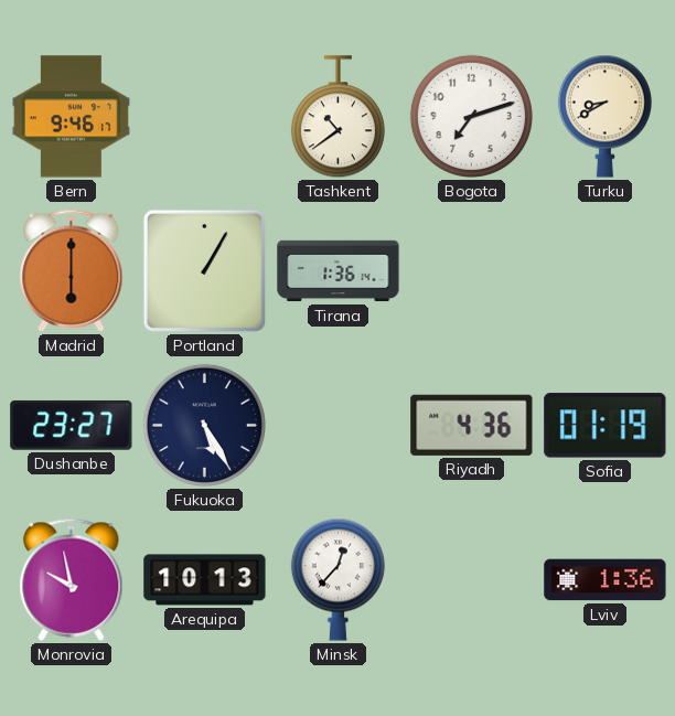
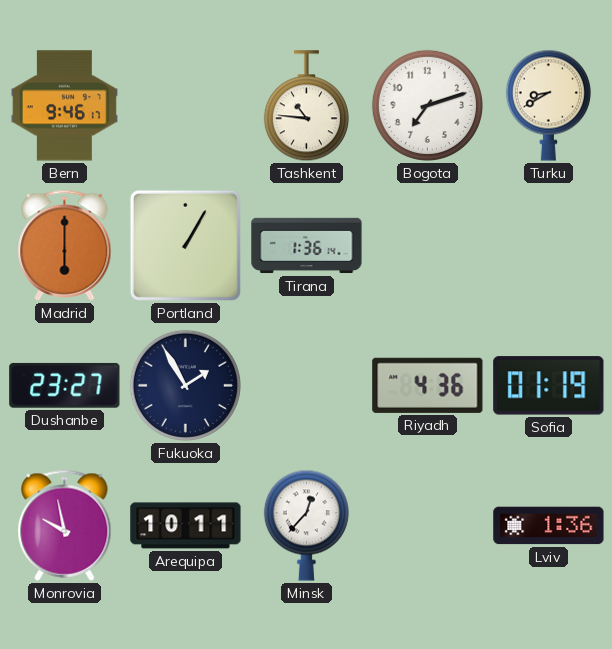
Tashkent: 10:39 -> 10:46 (306, 106)
Fukuoka: 5:25 -> 1:55 (185, 385)
Arequipa: 10:13 -> 10:11 (186, 526)
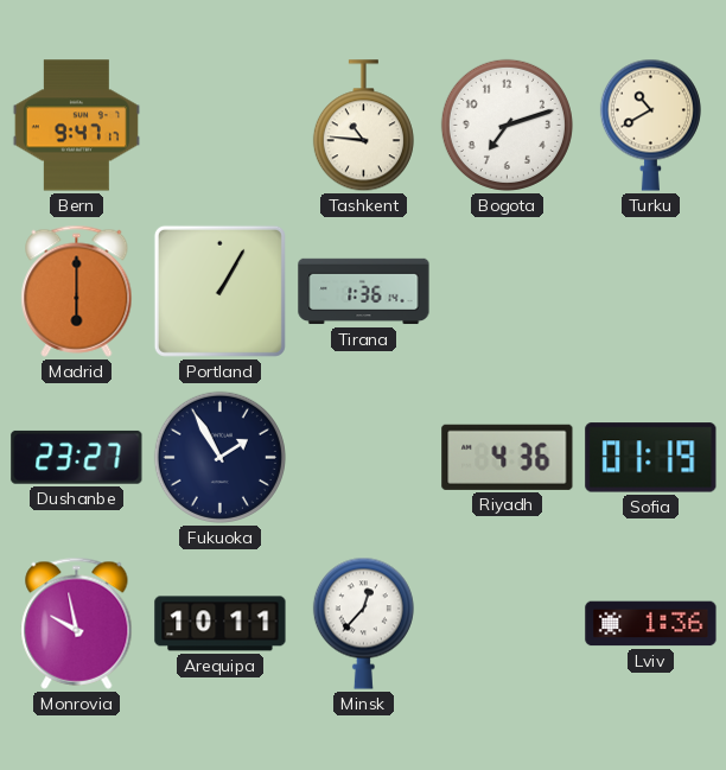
Bern: 9:46 -> 9:47 (76, 126)
Turku: 8:40 -> 10:40 (650, 125)
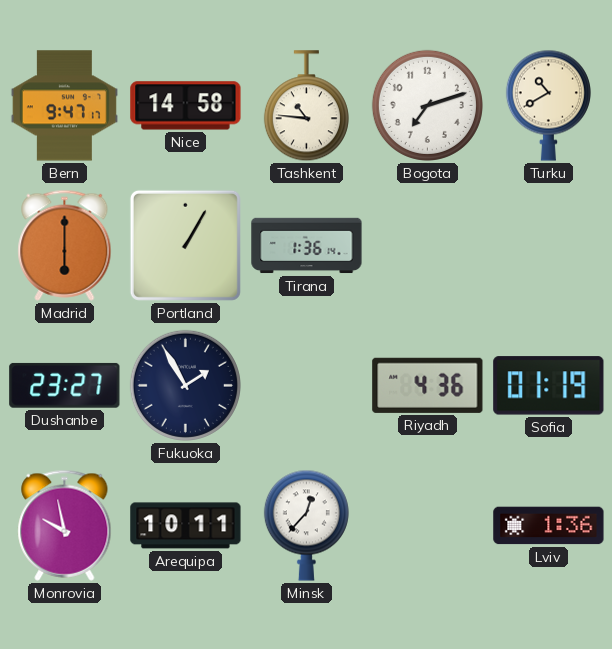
Nice: none -> 14:58 (186, 106)
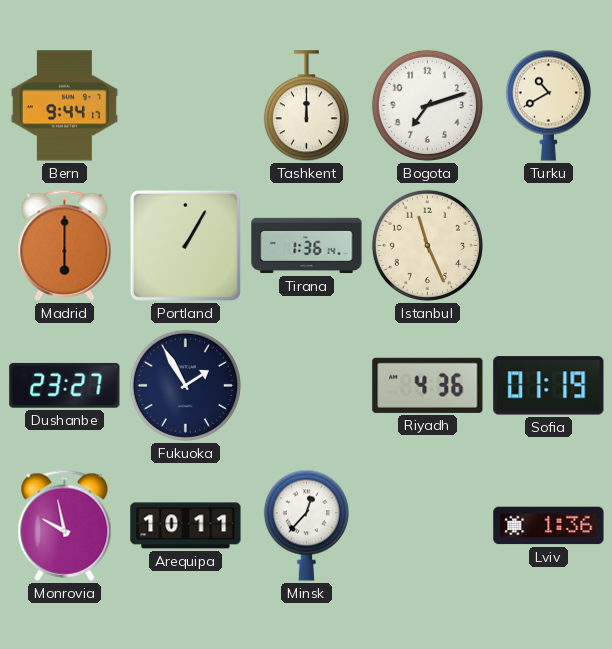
Bern: 9:47 -> 9:44 (64, 106)
Nice: 14:58 -> none (186, 106)
Tashkent: 10:46 -> 12:00 (306, 106)
Istanbul: none -> 11:26 (427, 245)
